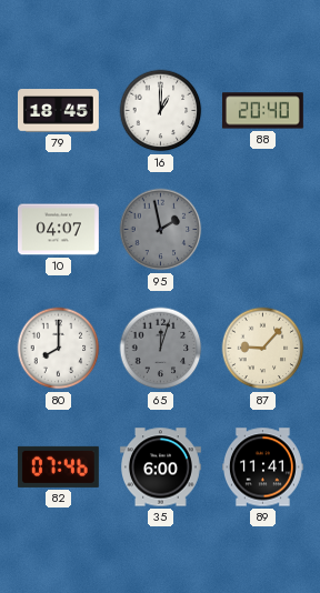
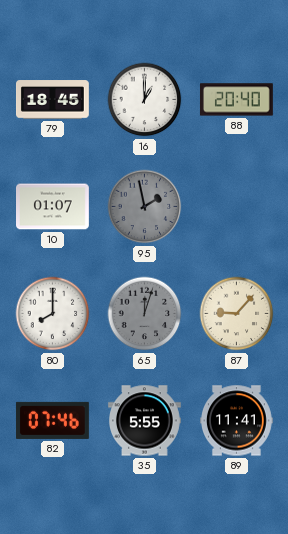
10: 04:07 -> 01:07 (53, 207)
35: 6:00 -> 5:55 (145, 421)
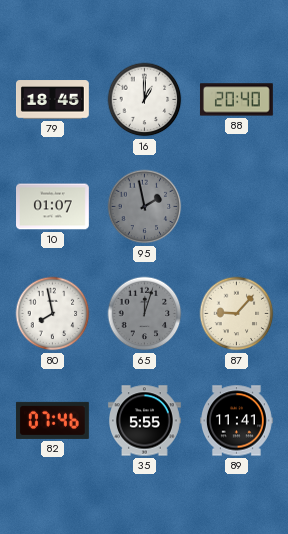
80: 8:00 -> 7:58 (53, 314)
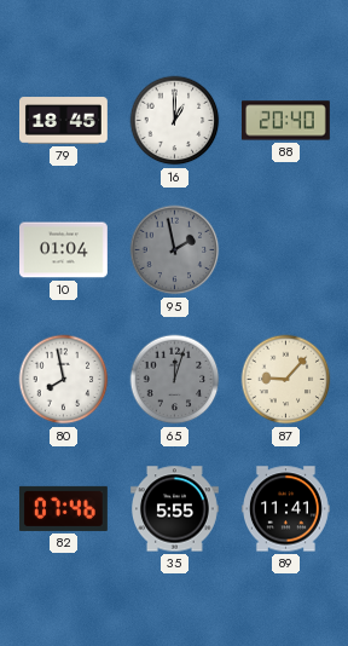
10: 01:07 -> 01:04 (64, 250)
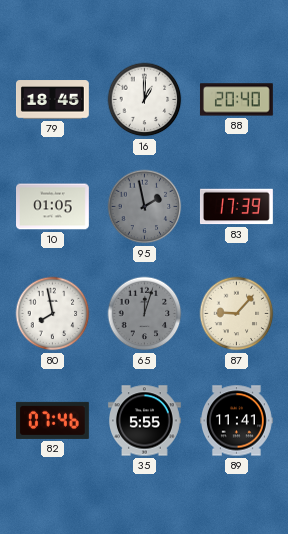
10: 01:04 -> 01:05 (53, 207)
83: none -> 17:39 (237, 207)
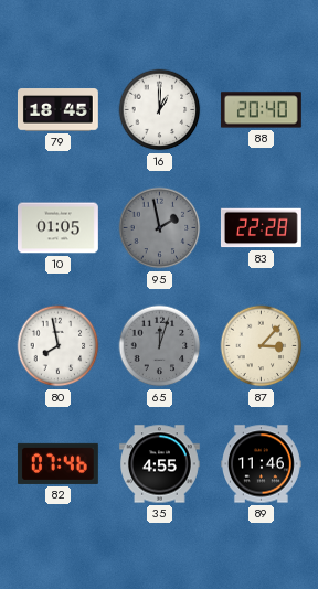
83: 17:39 -> 22:28 (262, 228)
87: 9:07 -> 3:07 (262, 346)
35: 5:55 -> 4:55 (160, 464)
89: 11:41 -> 11:46 (262, 464)
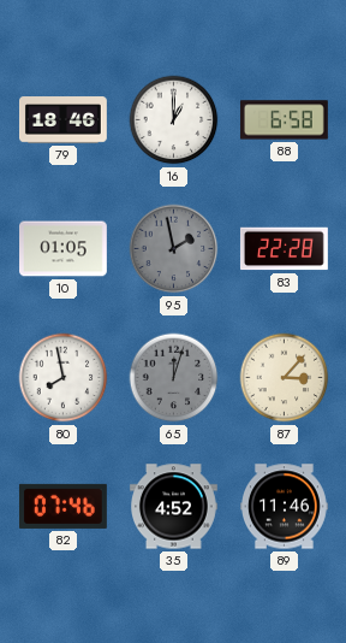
79: 18:45 -> 18:46 (64, 120)
88: 20:40 -> 6:58 (284, 120)
35: 4:55 -> 4:52 (174, 507)
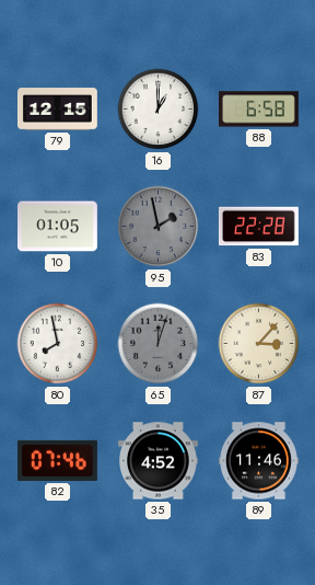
79: 18:46 -> 12:15 (58, 110)
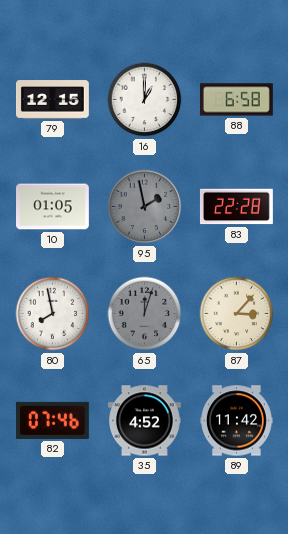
89: 11:46 -> 11:42 (237, 421)
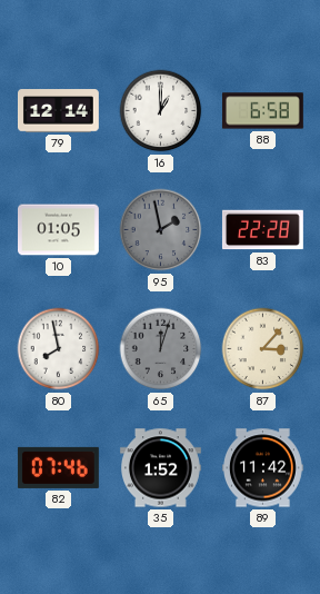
79: 12:15 -> 12:14 (59, 111)
35: 4:52 -> 1:52 (161, 468)
